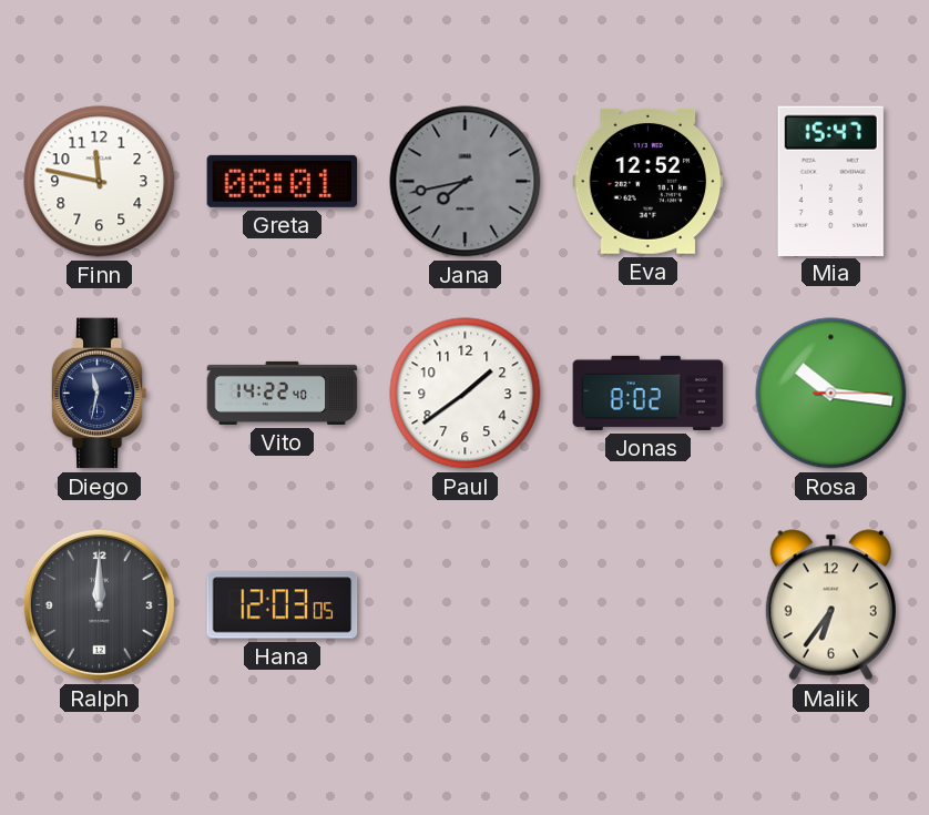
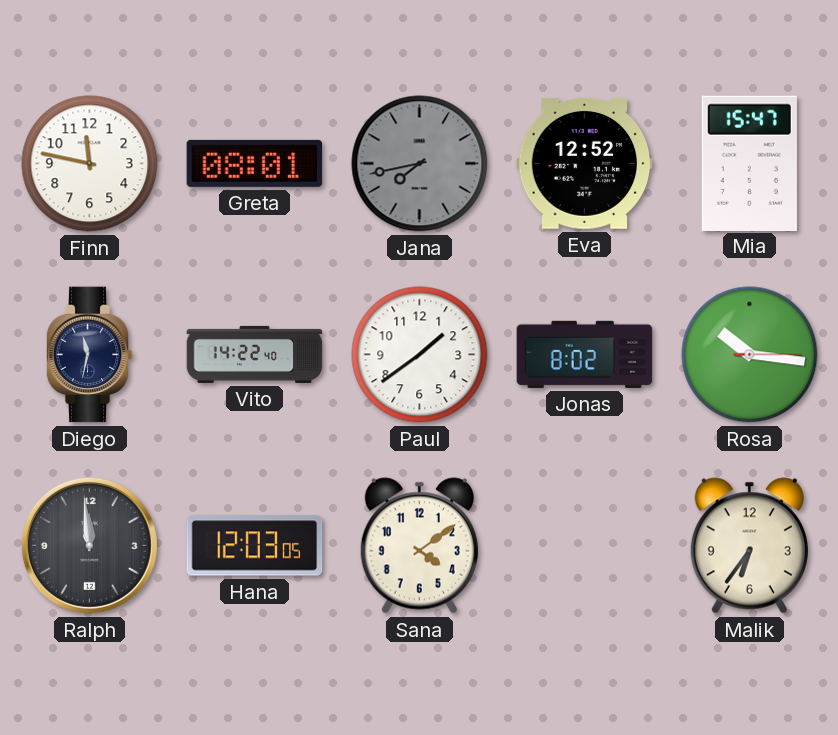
Ralph: 12:00 -> 11:59 (89, 545)
Sana: none -> 4:09 (419, 546)
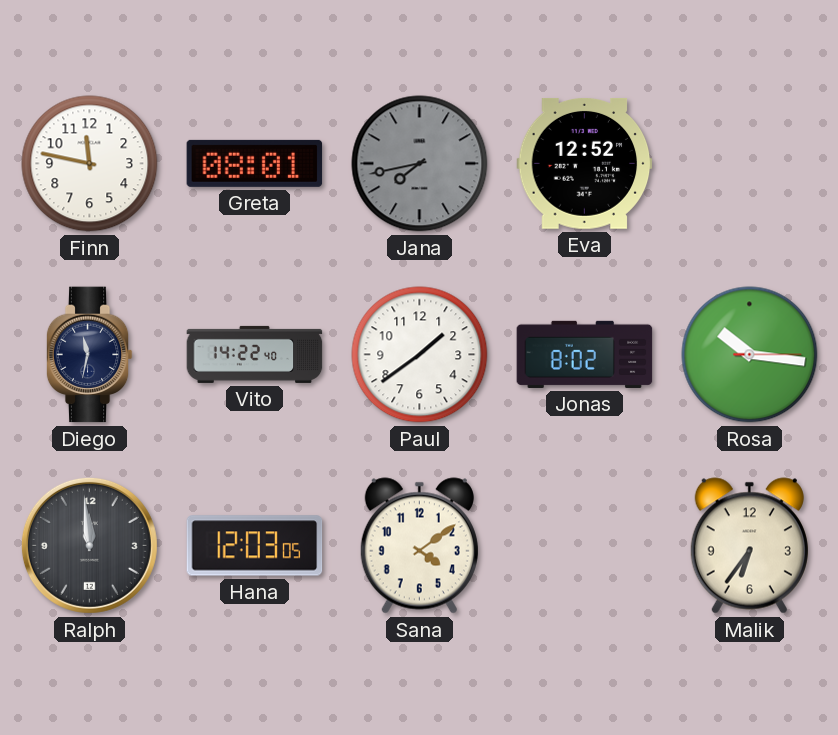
Mia: 15:47 -> none (749, 163)
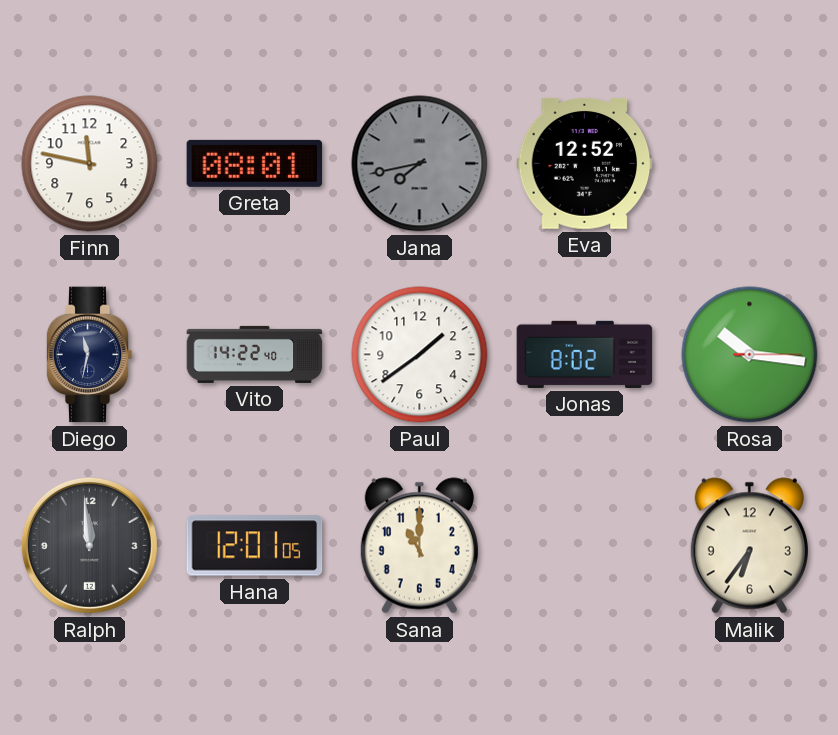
Hana: 12:03 -> 12:01 (255, 546)
Sana: 4:09 -> 11:00 (419, 546)
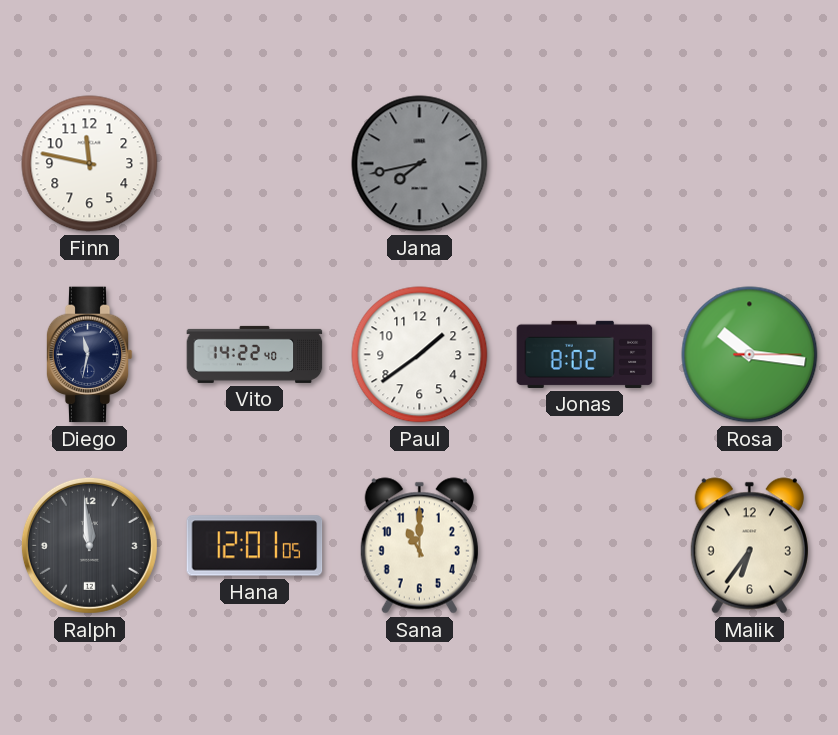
Greta: 08:01 -> none (255, 163)
Eva: 12:52 -> none (585, 164)
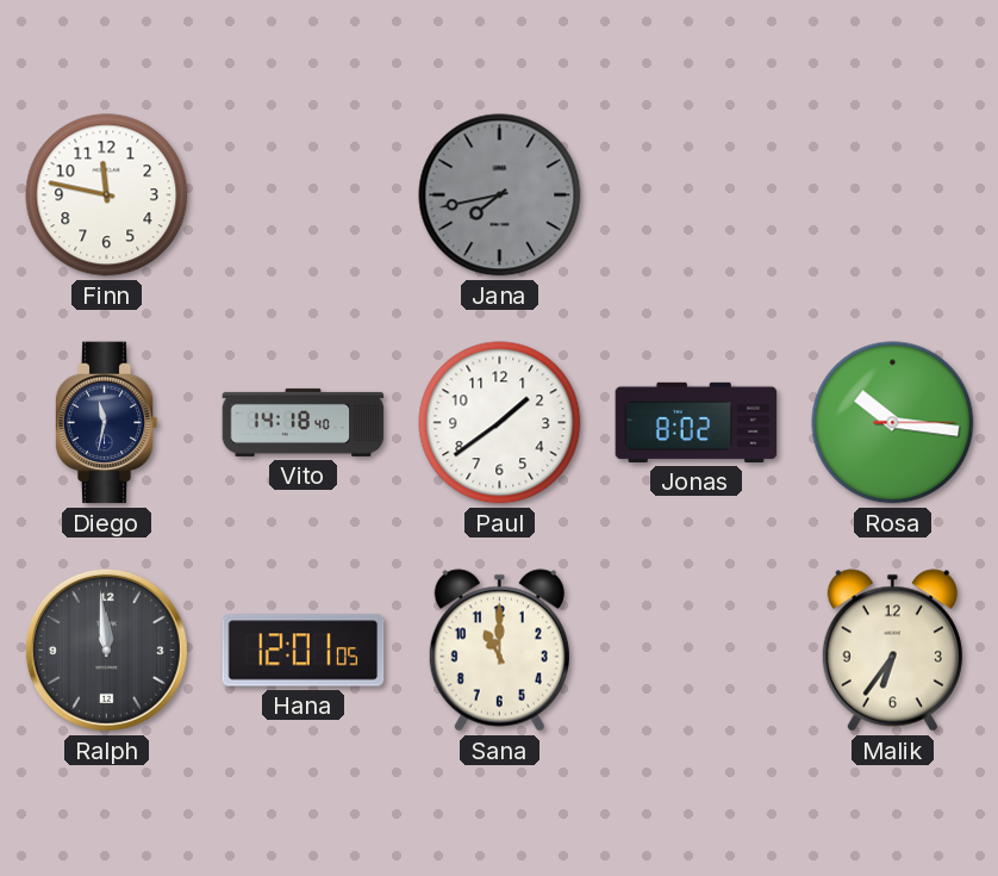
Vito: 14:22 -> 14:18 (304, 422)
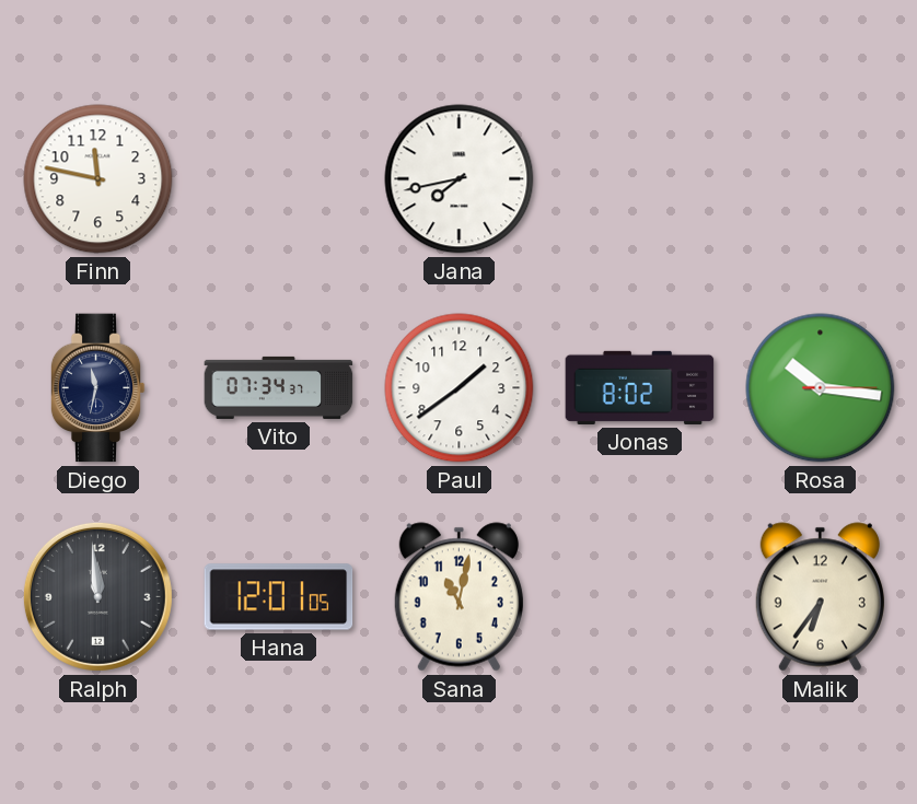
Jana dial: grey -> white (460, 179)
Vito: 14:18 -> 07:34 (279, 387)
Sana: 11:00 -> 11:02 (458, 597)
